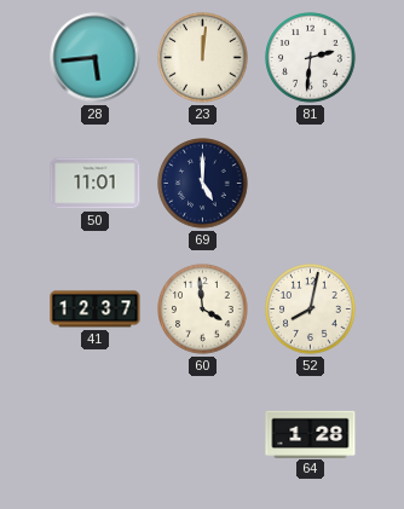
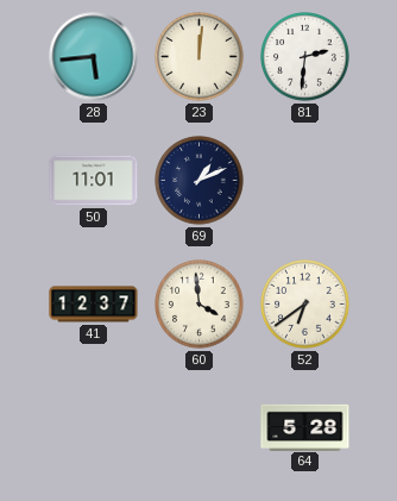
69: 5:00 -> 1:11 (200, 181)
52: 8:02 -> 6:39 (305, 305)
64: 1:28 -> 5:28 (305, 427)
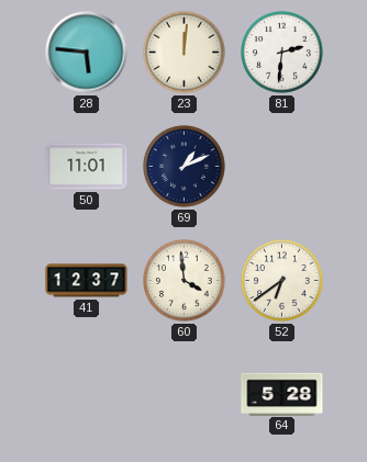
28: 5:44 -> 5:46 (87, 53)
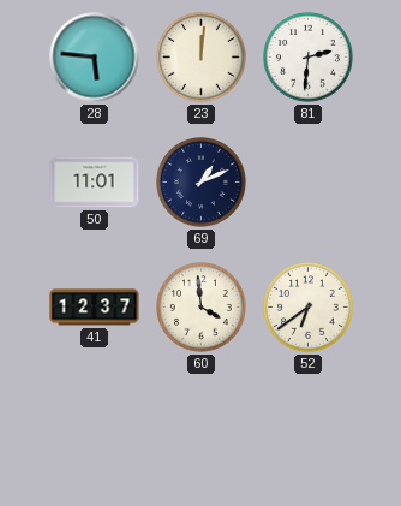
64: 5:28 -> none (282, 394)
